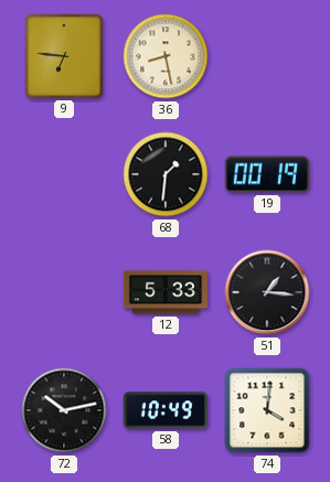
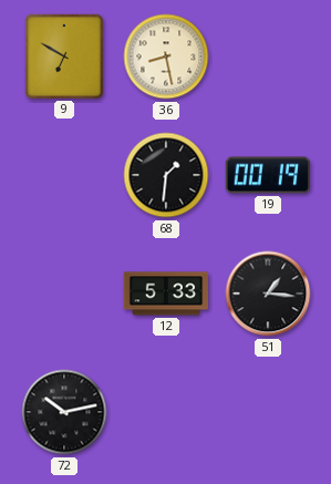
9: 6:46 -> 6:50 (63, 55)
58: 10:49 -> none (164, 410)
74: 4:01 -> none (267, 410)
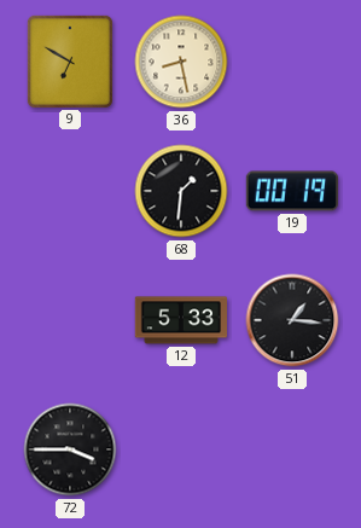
72: 10:13 -> 3:45 (70, 449)
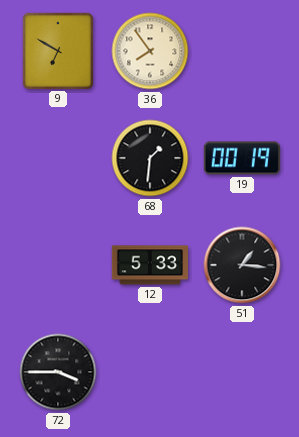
36: 8:28 -> 7:54 (150, 51)
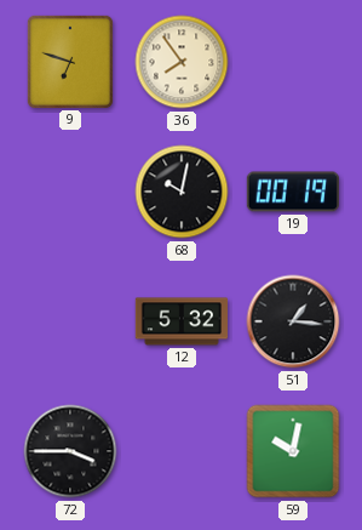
9: 6:50 -> 6:48 (69, 61)
68: 1:31 -> 10:02 (182, 192)
12: 5:33 -> 5:32 (180, 321)
59: none -> 10:02 (293, 451)
